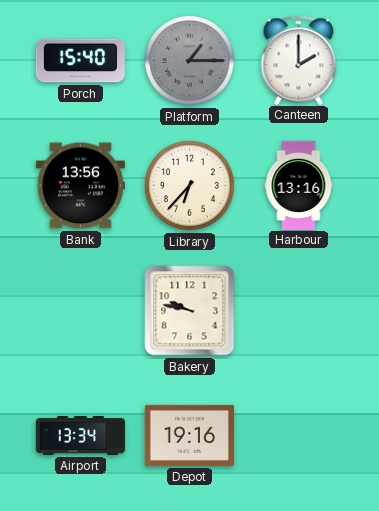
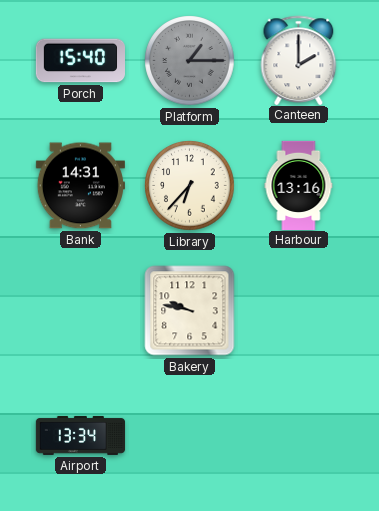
Bank: 13:56 -> 14:31 (80, 186)
Depot: 19:16 -> none (189, 435)
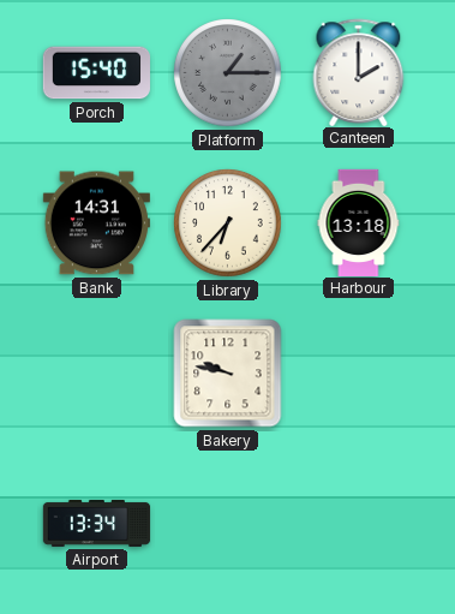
Harbour: 13:16 -> 13:18 (359, 222)
